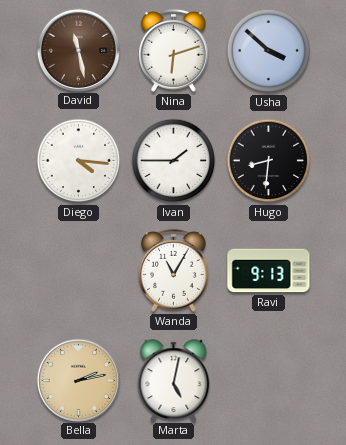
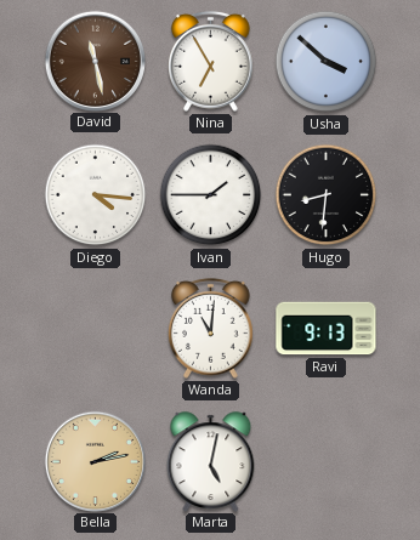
Nina: 6:12 -> 6:55 (211, 61)
Wanda: 11:05 -> 11:01 (211, 328)
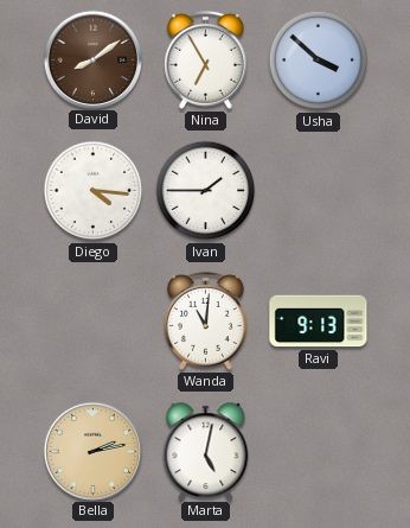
David: 11:28 -> 8:09 (92, 59)
Hugo: 8:31 -> none (327, 195)
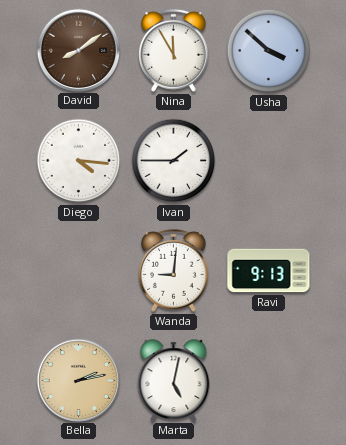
Nina: 6:55 -> 11:55 (174, 50)
Wanda: 11:01 -> 9:01 (174, 270)
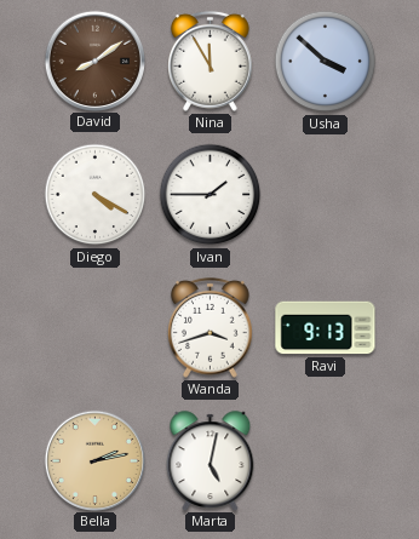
Diego: 4:16 -> 4:20 (96, 195)
Wanda: 9:01 -> 3:42 (211, 327)
